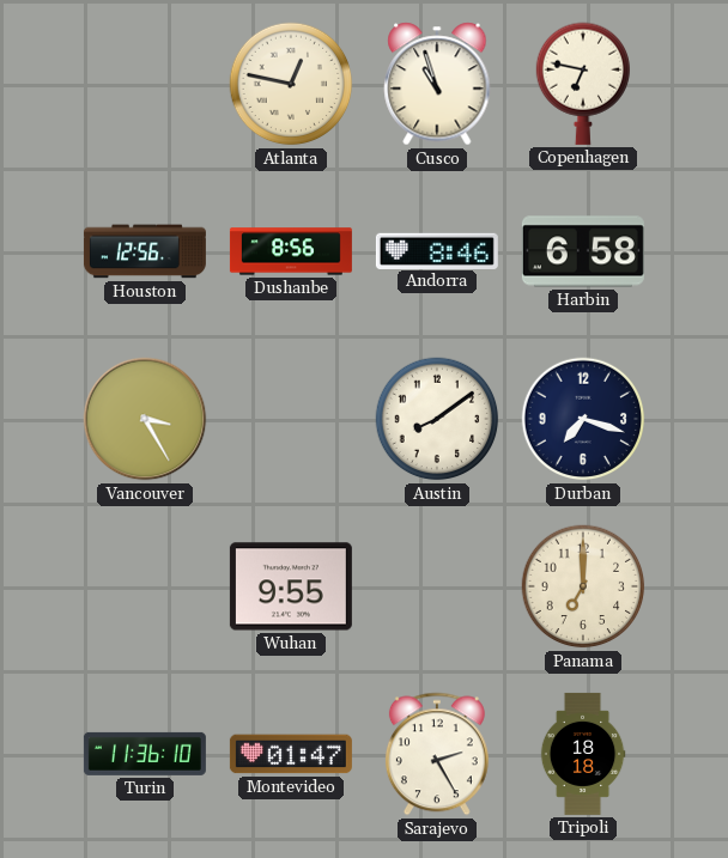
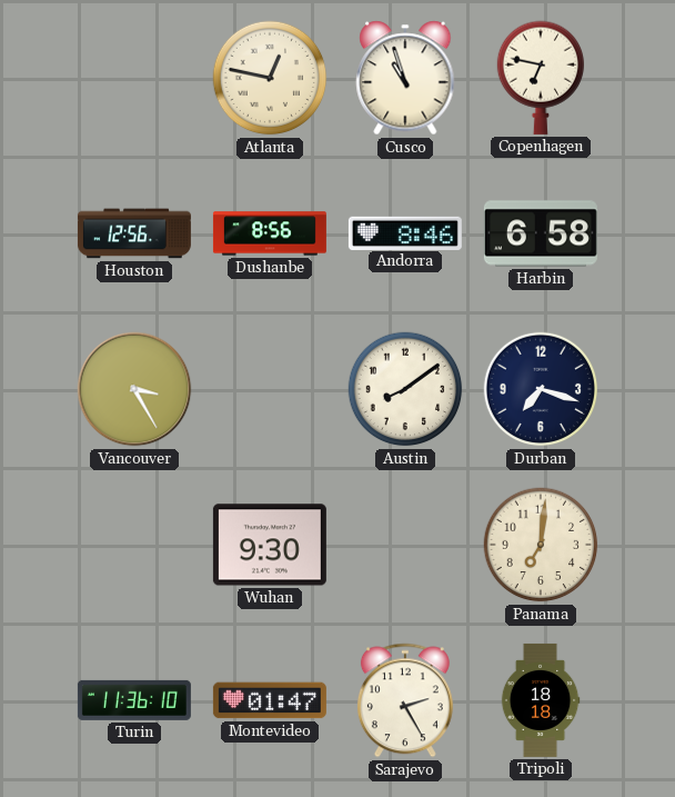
Wuhan: 9:55 -> 9:30 (270, 545)
Panama: 7:00 -> 7:01 (541, 545)
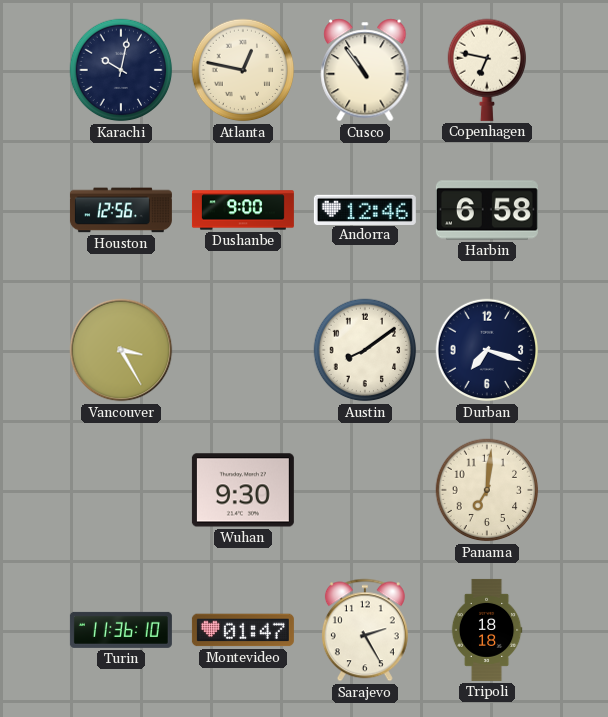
Karachi: none -> 10:02 (121, 70)
Cusco: 10:57 -> 10:54 (365, 70)
Dushanbe: 8:56 -> 9:00 (243, 210)
Andorra: 8:46 -> 12:46 (365, 209)
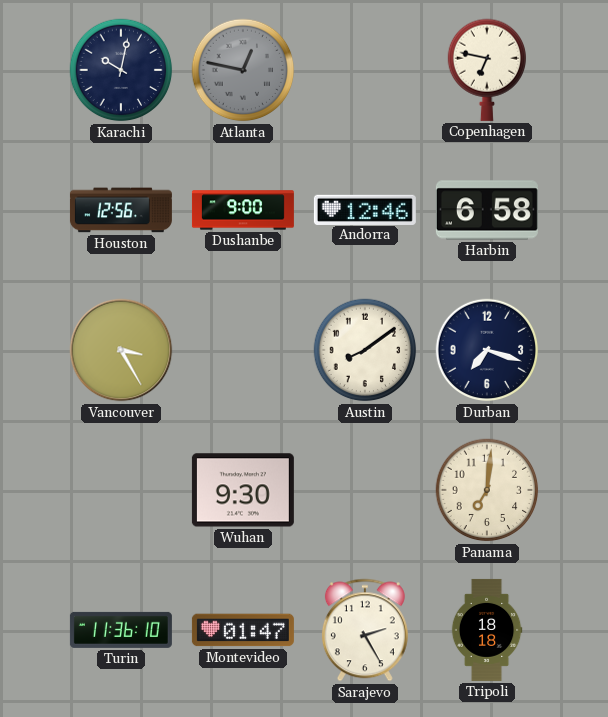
Atlanta dial: cream -> grey (243, 70)
Cusco: 10:54 -> none (365, 70)
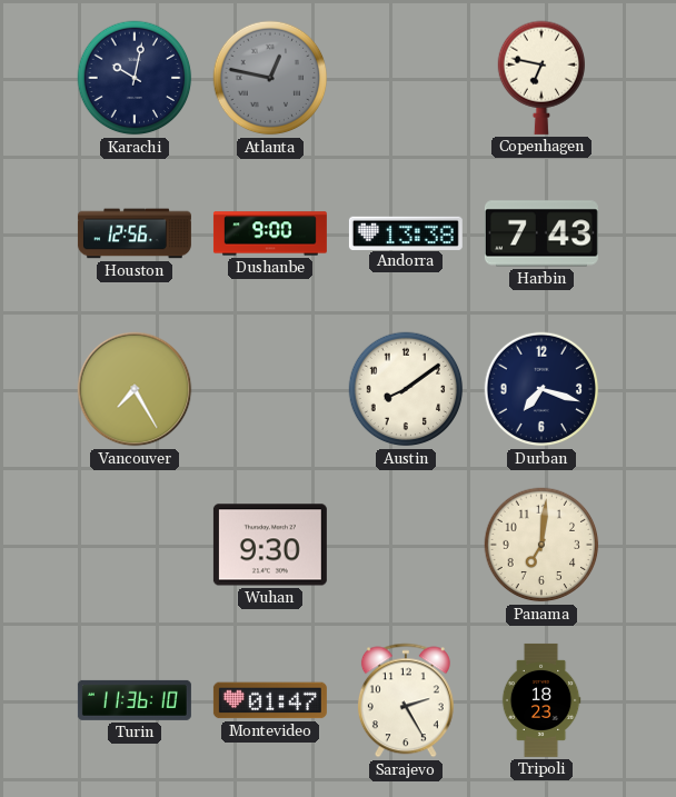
Andorra: 12:46 -> 13:38 (406, 232)
Harbin: 6:58 -> 7:43 (541, 233)
Vancouver: 3:25 -> 7:25 (135, 389)
Tripoli: 18:18 -> 18:23 (541, 700)
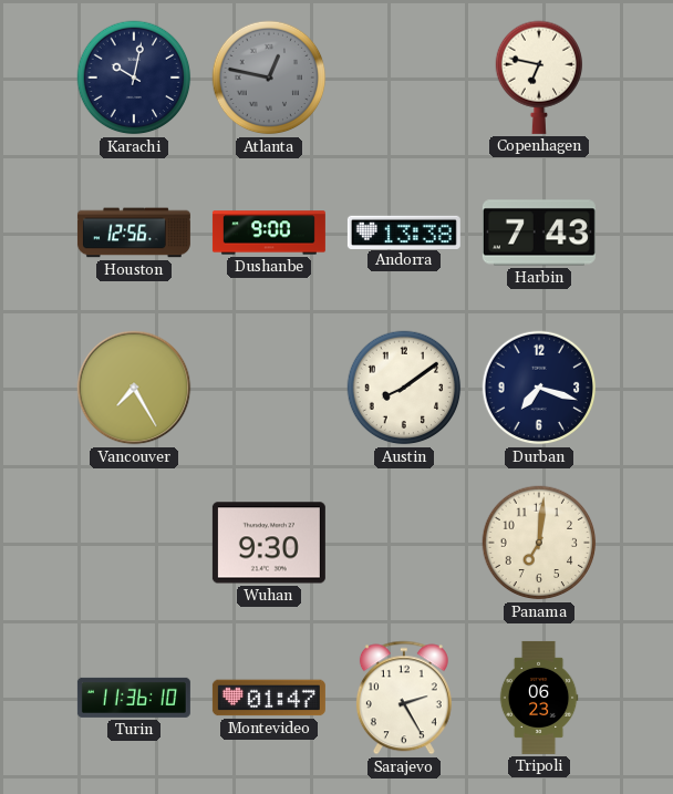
Tripoli: 18:23 -> 06:23 (539, 698)
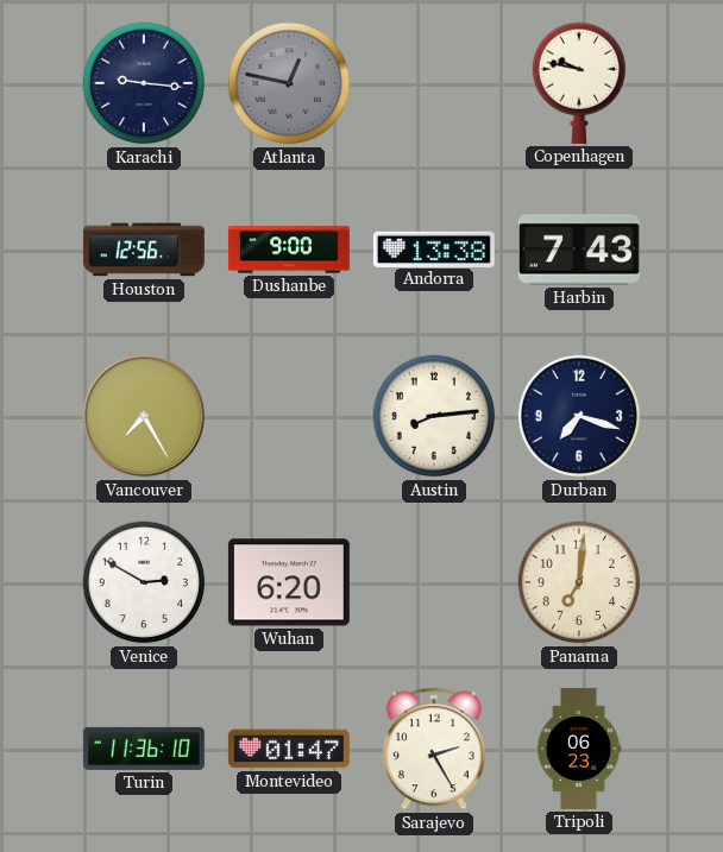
Karachi: 10:02 -> 9:16 (144, 83)
Copenhagen: 6:47 -> 9:47 (578, 83)
Austin: 8:09 -> 8:14 (434, 416)
Venice: none -> 2:50 (144, 582)
Wuhan: 9:30 -> 6:20 (289, 582)
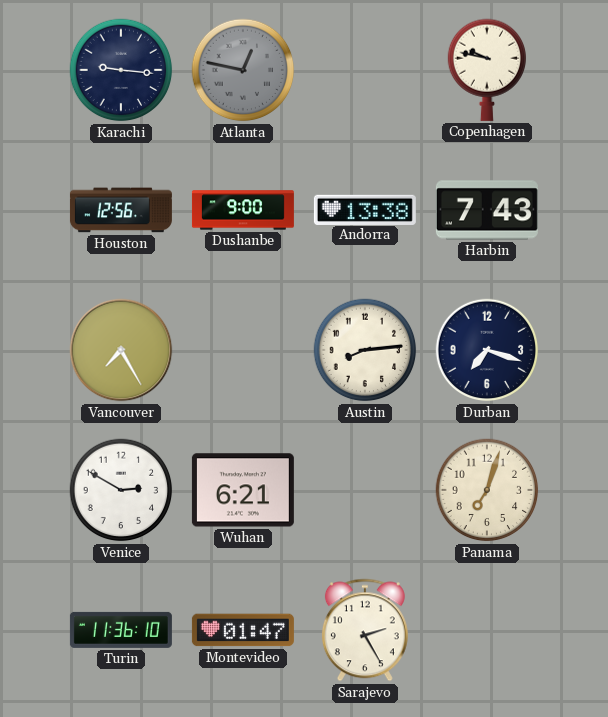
Wuhan: 6:20 -> 6:21 (243, 490)
Panama: 7:01 -> 7:03 (487, 490)
Tripoli: 06:23 -> none (579, 749)
